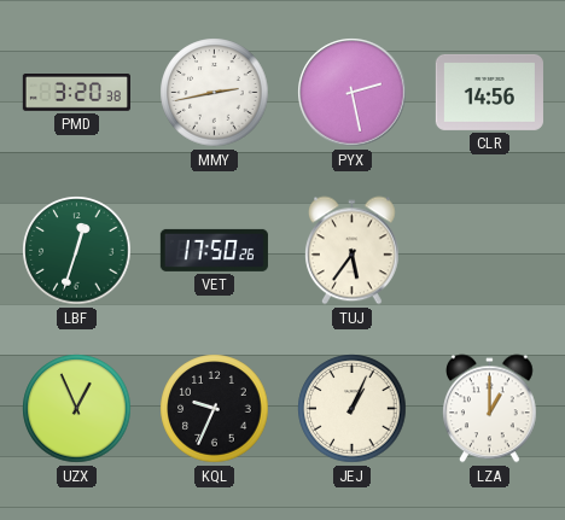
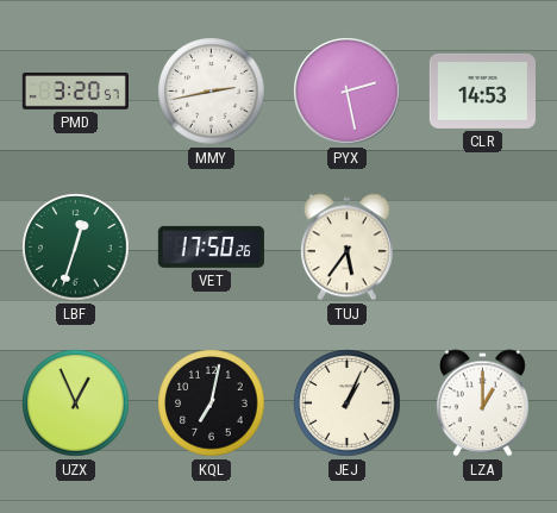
PMD: 3:20:38 -> 3:20:57 (75, 92)
CLR: 14:56 -> 14:53 (482, 90)
KQL: 9:34 -> 7:02 (212, 403)
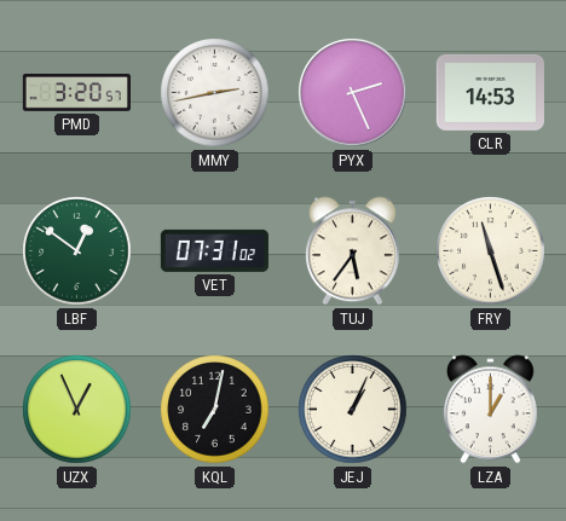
PYX: 2:28 -> 2:26 (353, 93)
LBF: 12:33 -> 12:51 (77, 251)
VET: 17:50 -> 07:31 (214, 250)
FRY: none -> 11:27 (491, 251)
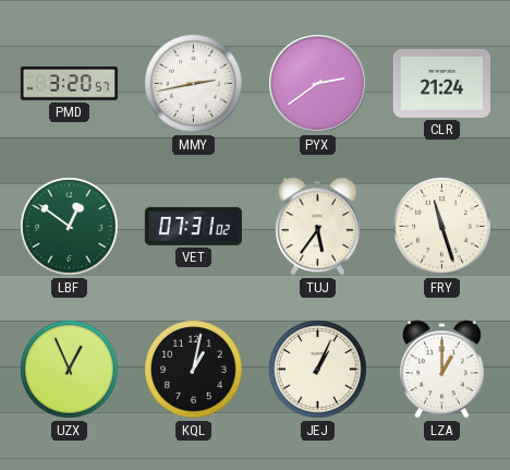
PYX: 2:26 -> 2:39 (318, 84)
CLR: 14:53 -> 21:24 (441, 83)
KQL: 7:02 -> 1:02 (194, 370)
